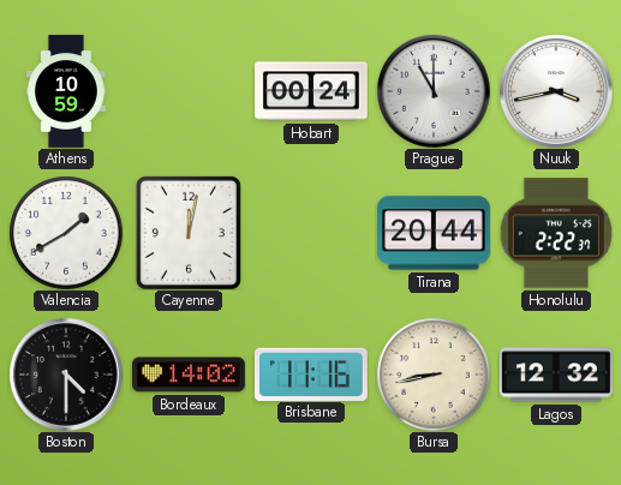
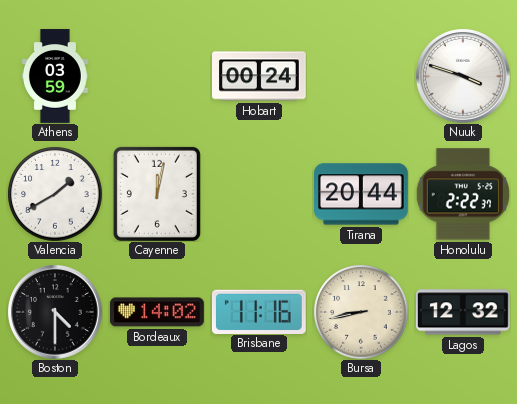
Athens: 10:59 -> 03:59 (55, 76)
Prague: 11:00 -> none (434, 91)
Nuuk: 3:43 -> 3:48 (463, 76)
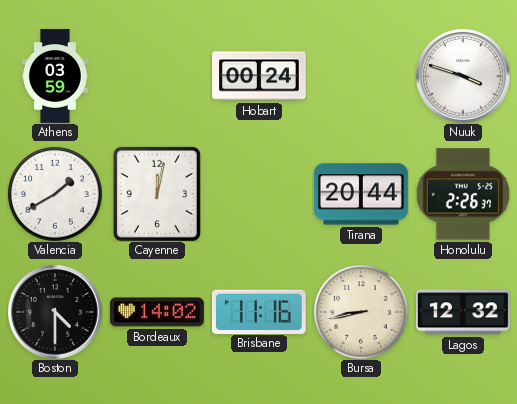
Honolulu: 2:22 -> 2:26 (462, 194)
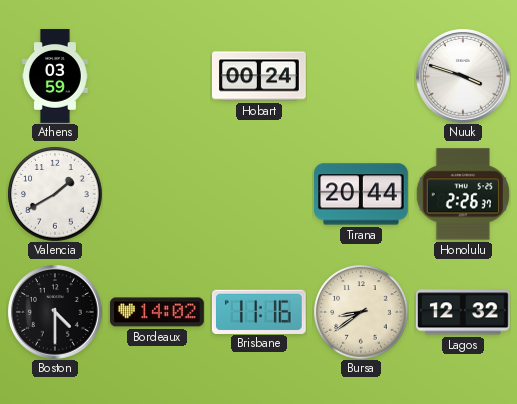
Cayenne: 12:02 -> none (157, 194)
Bursa: 8:43 -> 8:39 (361, 312)
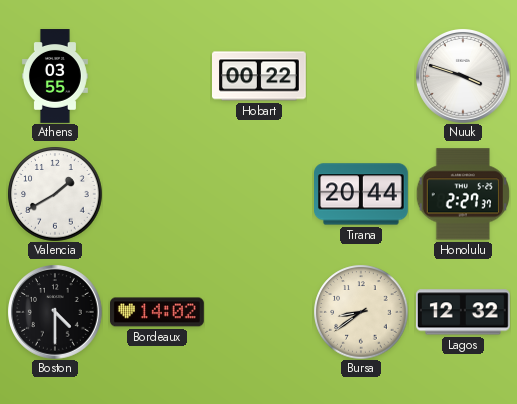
Athens: 03:59 -> 03:55 (55, 76)
Hobart: 00:24 -> 00:22 (260, 76)
Honolulu: 2:26 -> 2:27 (462, 194)
Brisbane: 11:16 -> none (259, 311)
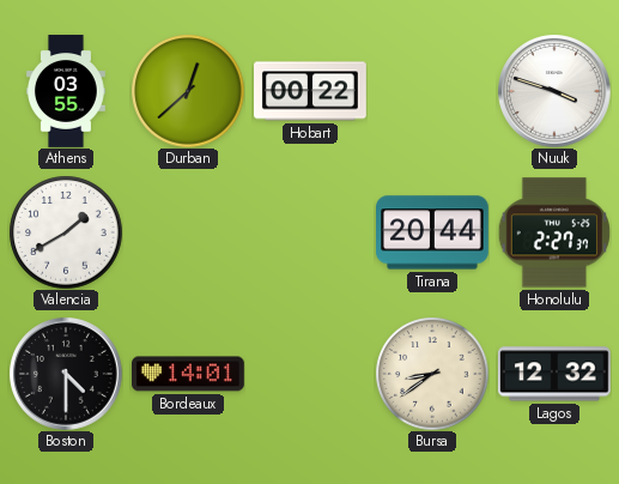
Durban: none -> 12:38 (188, 91)
Bordeaux: 14:02 -> 14:01 (189, 374)
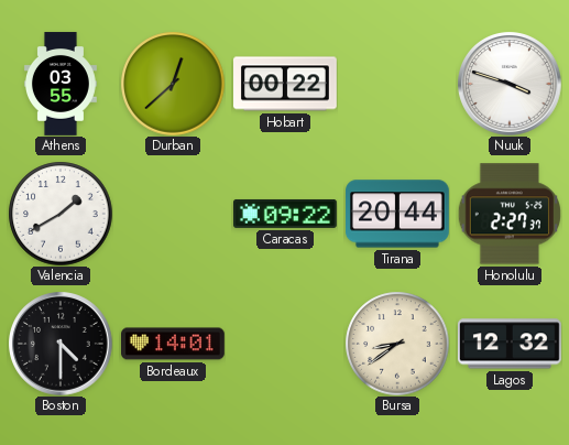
Caracas: none -> 09:22 (286, 214)
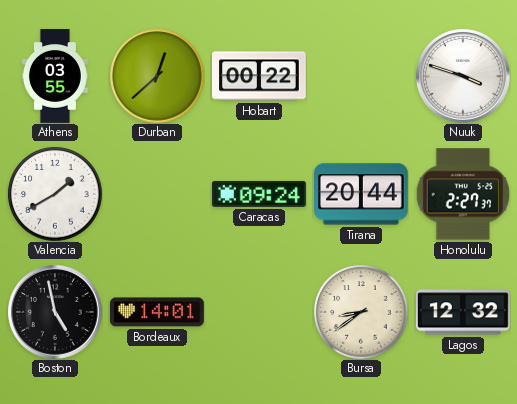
Caracas: 09:22 -> 09:24 (260, 194)
Boston: 4:30 -> 4:58 (55, 312)
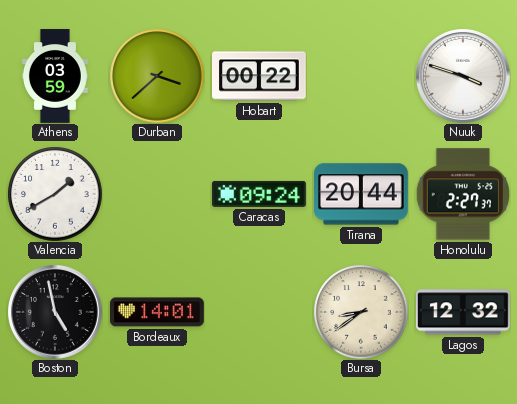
Athens: 03:55 -> 03:59 (55, 76)
Durban: 12:38 -> 3:38 (157, 76)
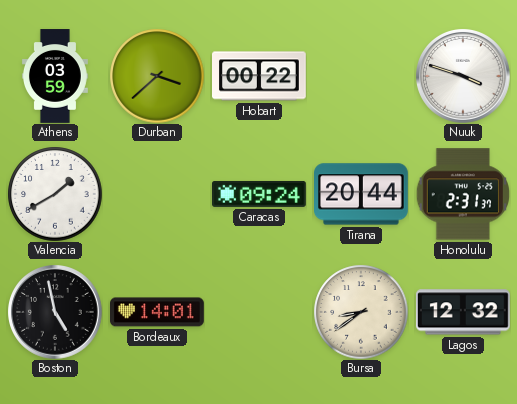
Honolulu: 2:27 -> 2:31 (462, 194)
